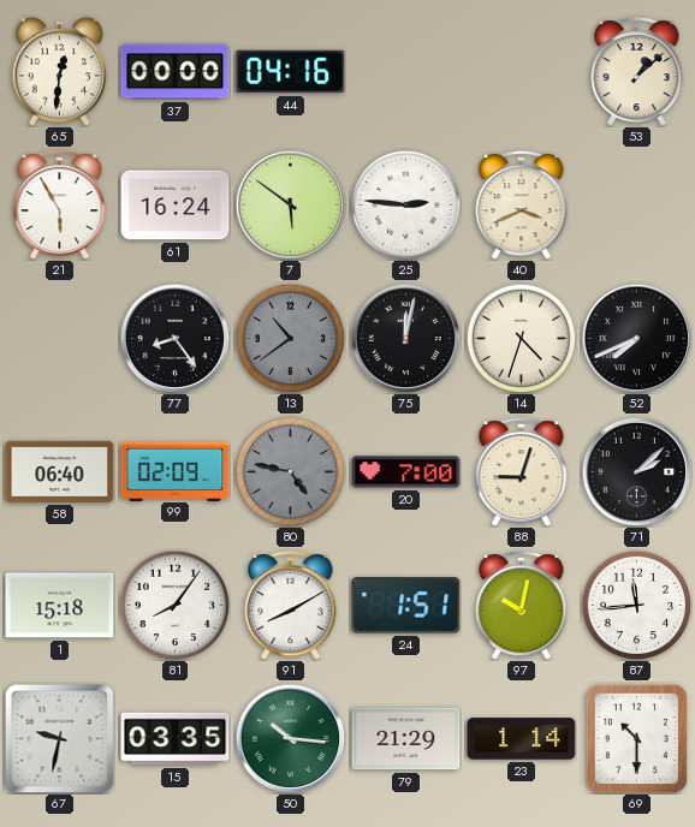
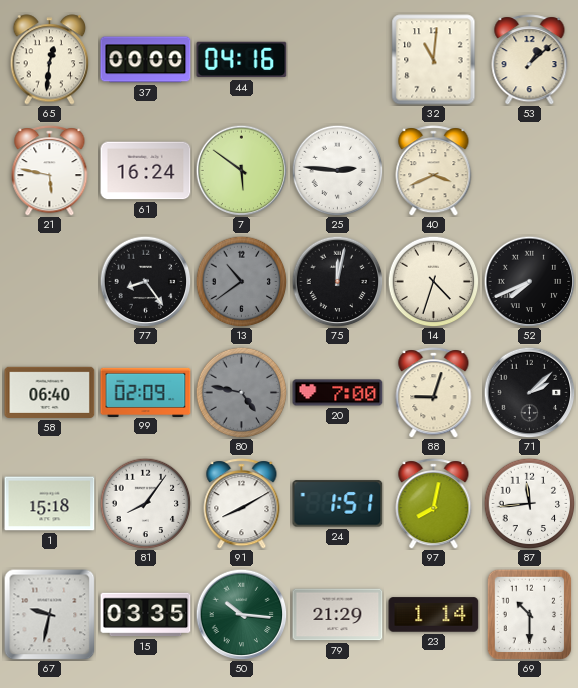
32: none -> 11:01 (434, 60)
21: 5:55 -> 5:47 (50, 171)
97: 10:02 -> 8:02 (434, 504)
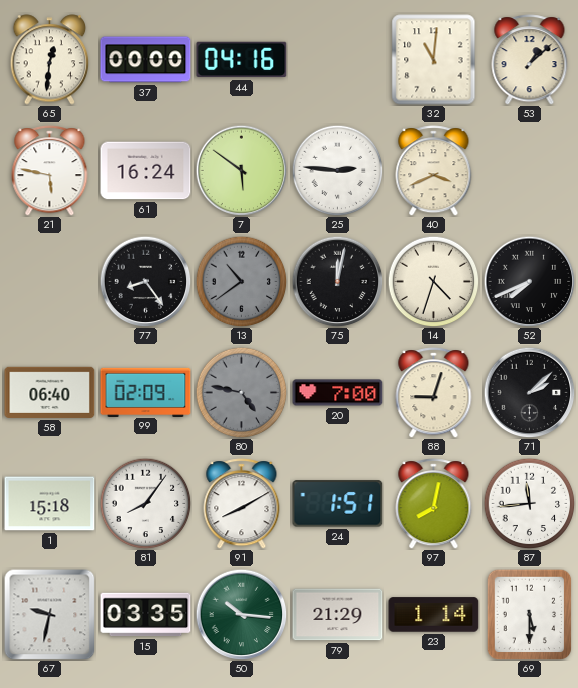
69: 10:30 -> 5:30 (530, 614)
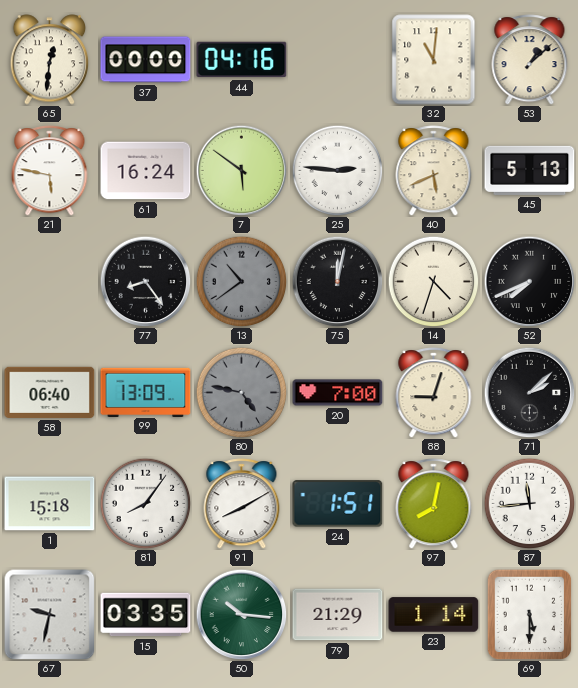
40: 3:41 -> 5:41 (434, 171)
45: none -> 5:13 (530, 170)
99: 02:09 -> 13:09 (146, 392)
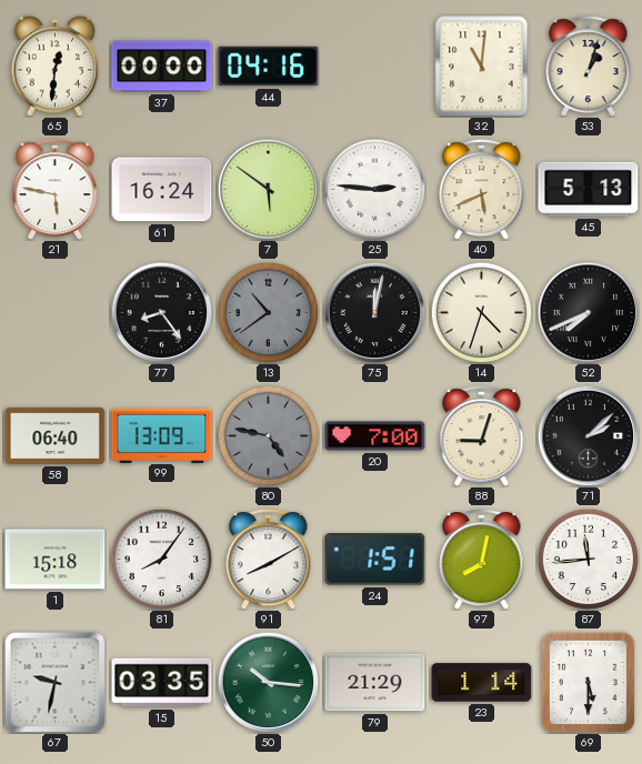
53: 1:08 -> 1:03 (589, 67)
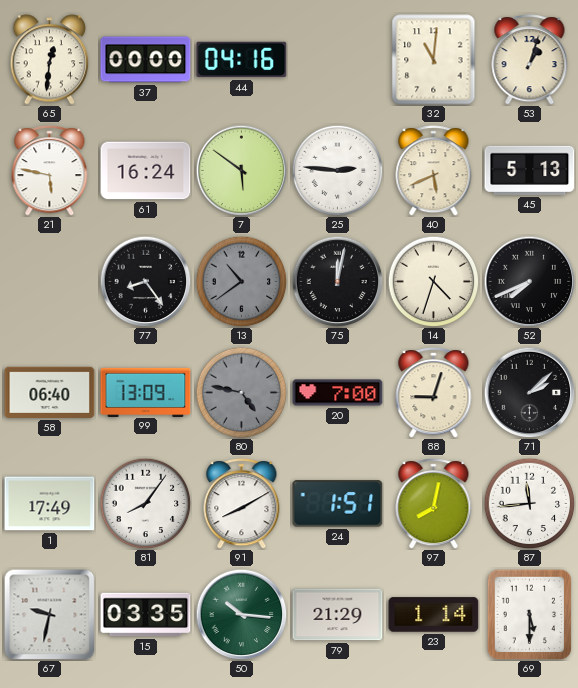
1: 15:18 -> 17:49 (50, 504)
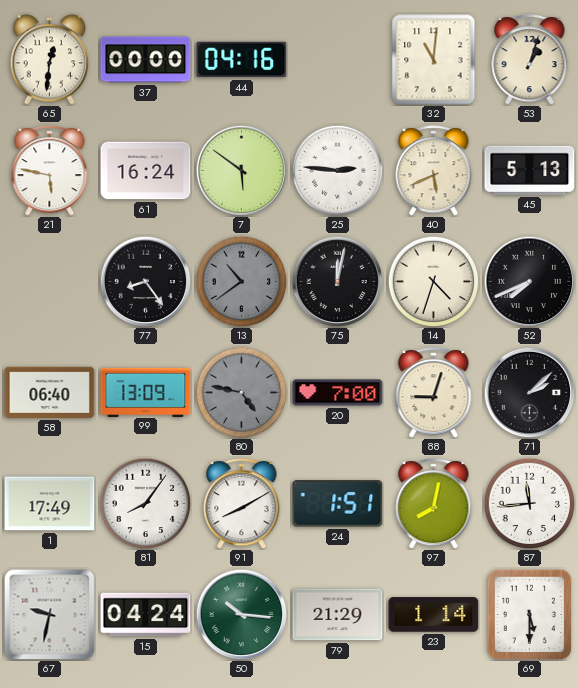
15: 03:35 -> 04:24 (146, 615)
